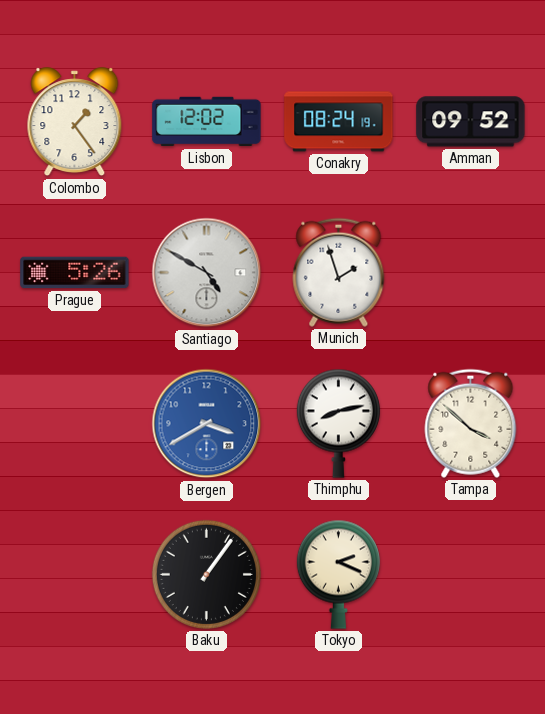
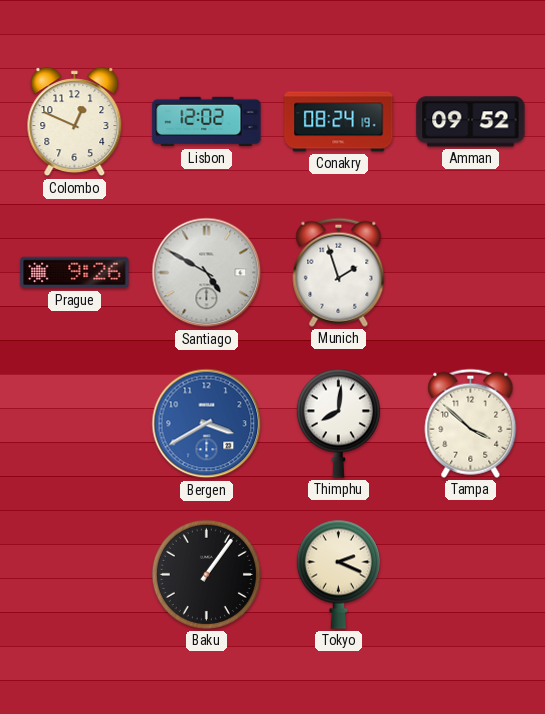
Colombo: 1:24 -> 12:49 (75, 122)
Prague: 5:26 -> 9:26 (75, 273)
Thimphu: 8:13 -> 8:01 (338, 423)
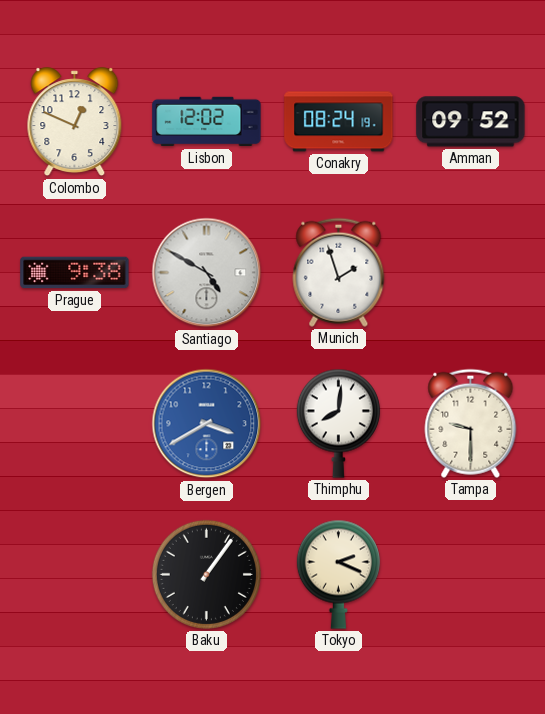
Prague: 9:26 -> 9:38 (75, 273)
Tampa: 3:52 -> 9:30 (471, 423)
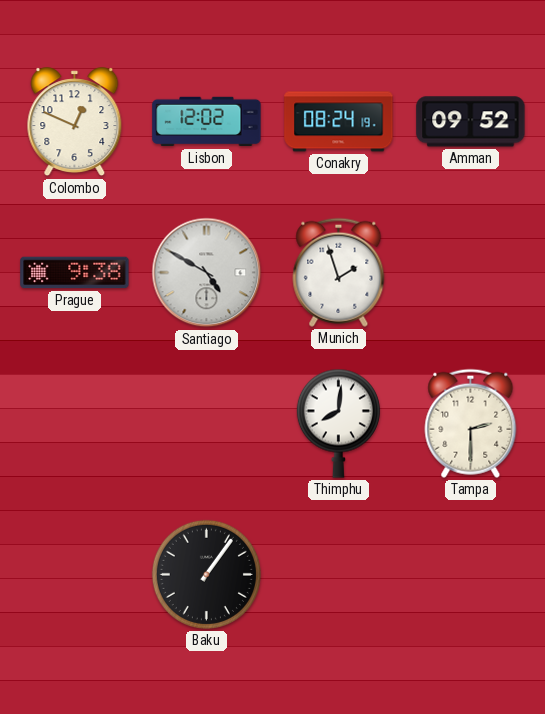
Bergen: 3:40 -> none (207, 424)
Tampa: 9:30 -> 2:30 (471, 423)
Tokyo: 2:19 -> none (338, 574)
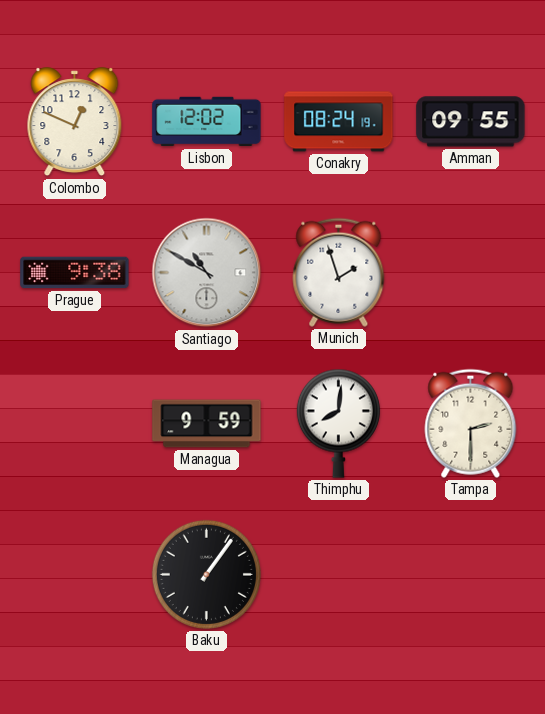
Amman: 09:52 -> 09:55 (471, 122)
Santiago: 4:50 -> 10:50 (207, 273)
Managua: none -> 9:59 (207, 424)
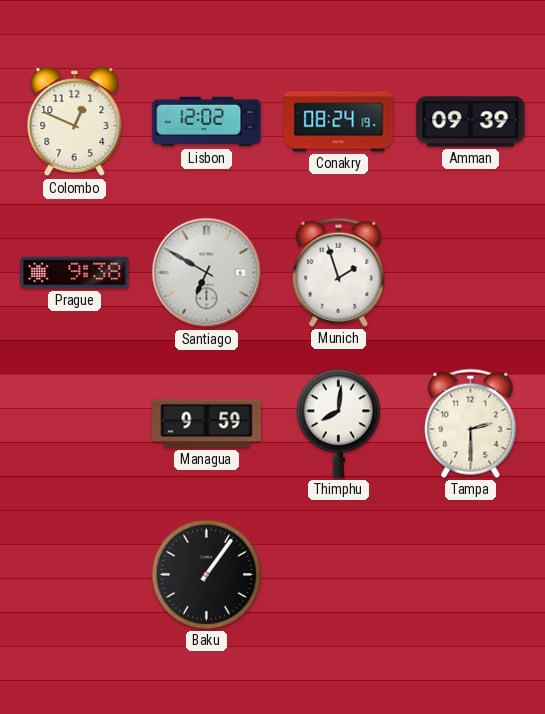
Amman: 09:55 -> 09:39 (471, 122)
Santiago: 10:50 -> 6:50 (207, 273)
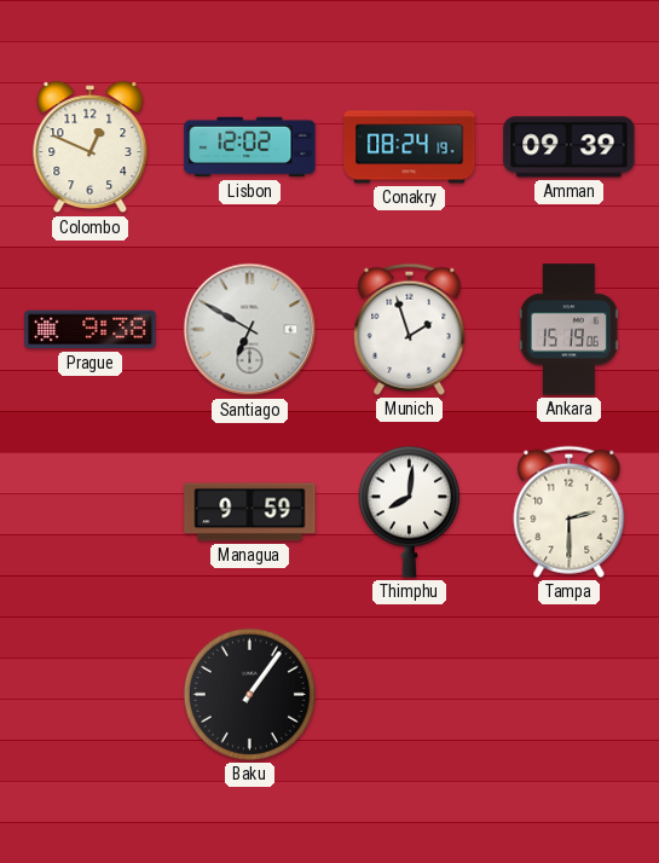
Ankara: none -> 15:19 (568, 330)
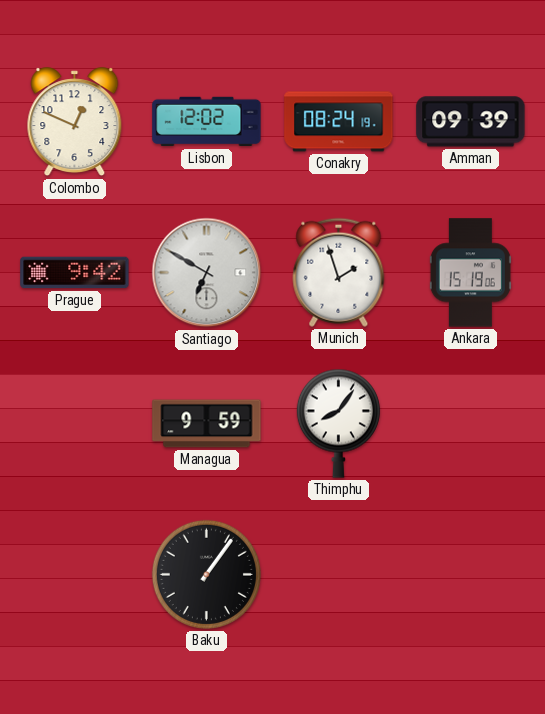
Prague: 9:38 -> 9:42 (75, 273)
Thimphu: 8:01 -> 8:06 (338, 423)
Tampa: 2:30 -> none (570, 511)
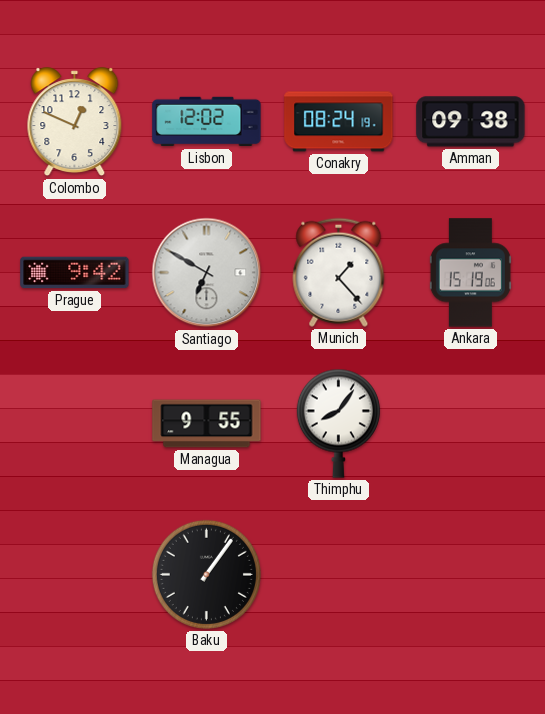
Amman: 09:39 -> 09:38 (471, 122)
Munich: 1:57 -> 1:23 (339, 272)
Managua: 9:59 -> 9:55 (207, 424)
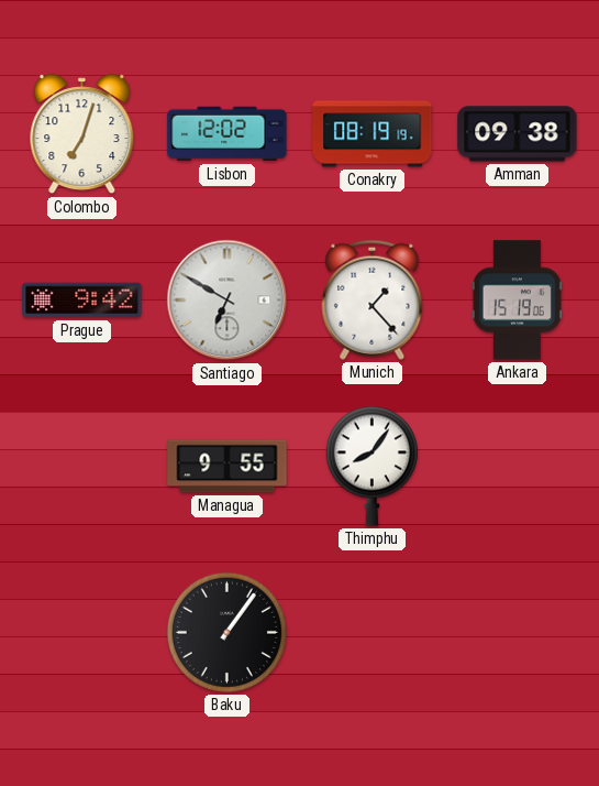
Colombo: 12:49 -> 7:03 (82, 134)
Conakry: 08:24 -> 08:19 (373, 134)
